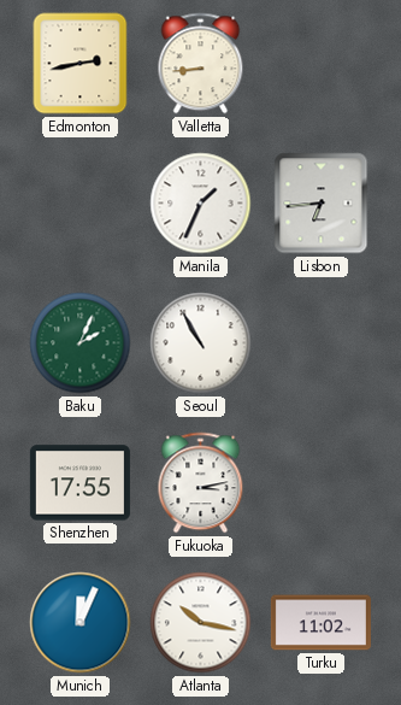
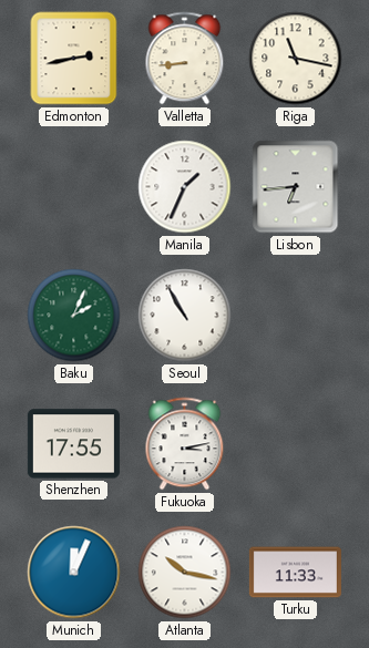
Riga: none -> 11:17 (296, 59)
Turku: 11:02 -> 11:33 (295, 573)
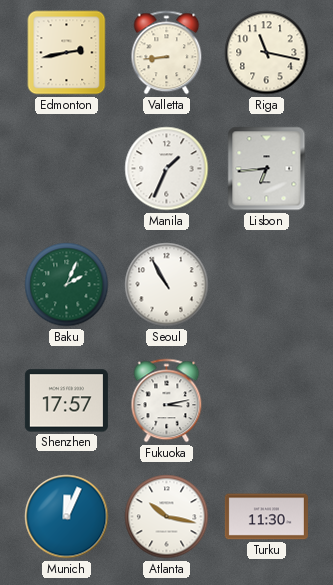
Shenzhen: 17:55 -> 17:57 (66, 401)
Turku: 11:33 -> 11:30 (266, 517)
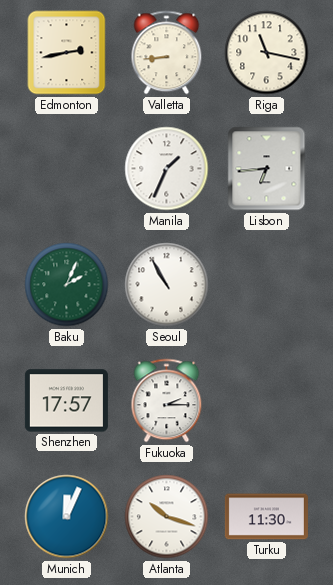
Fukuoka: 3:13 -> 2:15 (167, 401)
Atlanta: 10:17 -> 10:18 (167, 517)
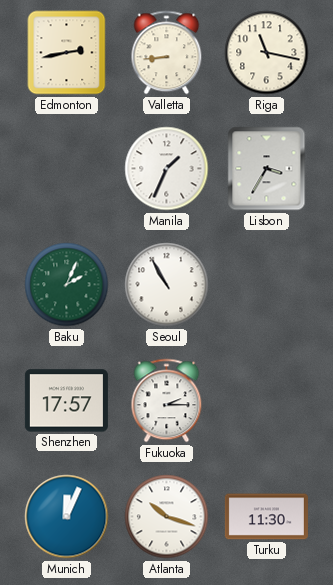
Lisbon: 6:44 -> 3:35 (267, 169)
